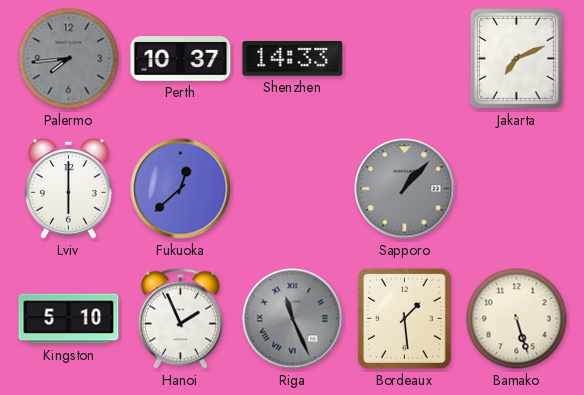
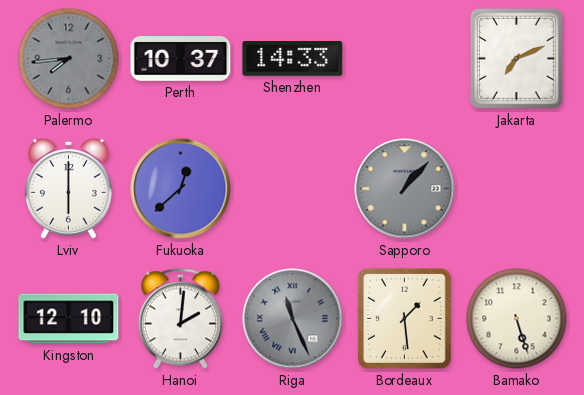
Kingston: 5:10 -> 12:10 (69, 319)
Hanoi: 1:56 -> 2:01 (180, 319)
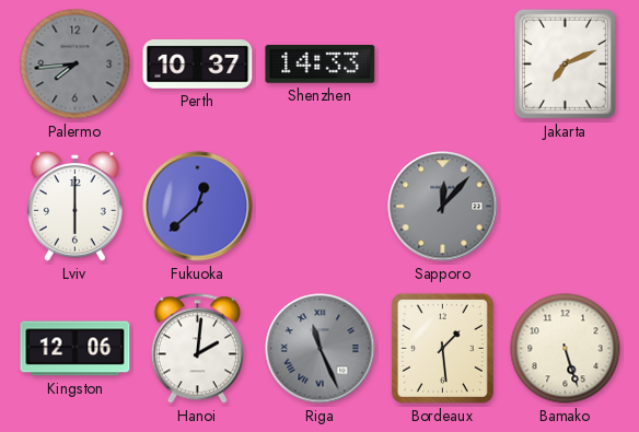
Sapporo: 1:07 -> 12:07 (443, 207)
Kingston: 12:10 -> 12:06 (75, 349)
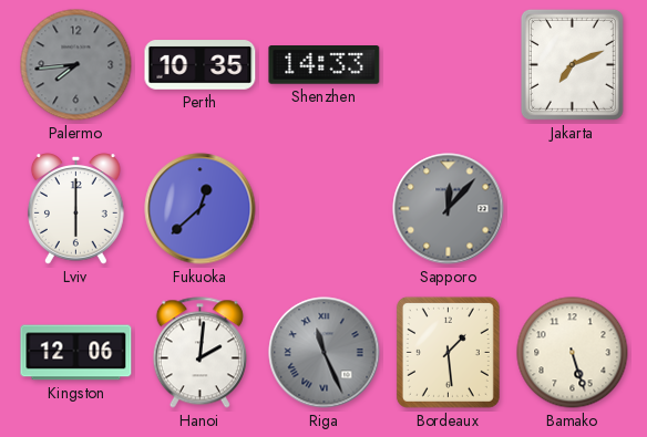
Perth: 10:37 -> 10:35 (201, 65)
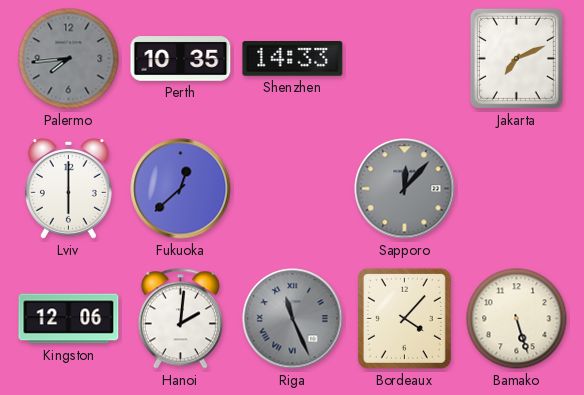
Bordeaux: 1:29 -> 4:07 (404, 318)
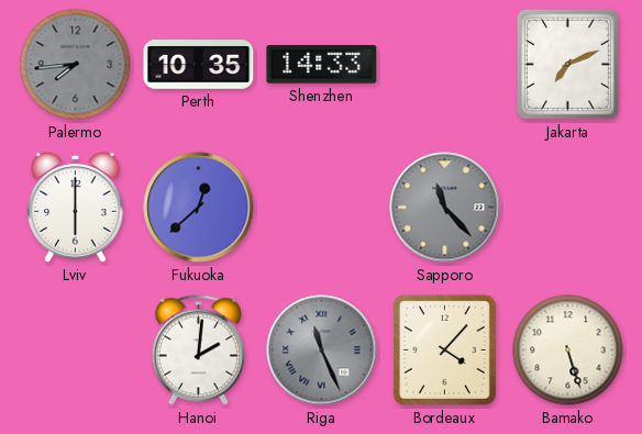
Sapporo: 12:07 -> 11:23 (445, 208)
Kingston: 12:06 -> none (69, 319)
